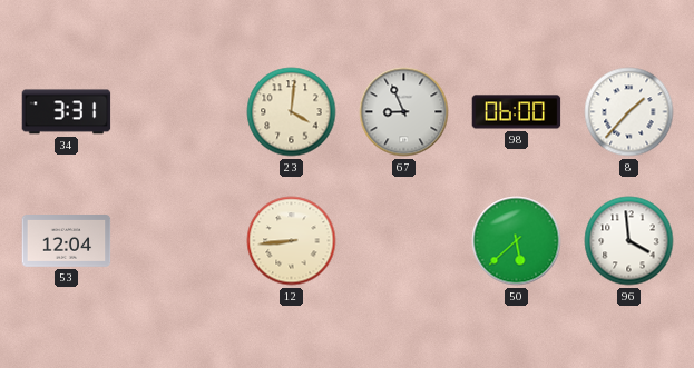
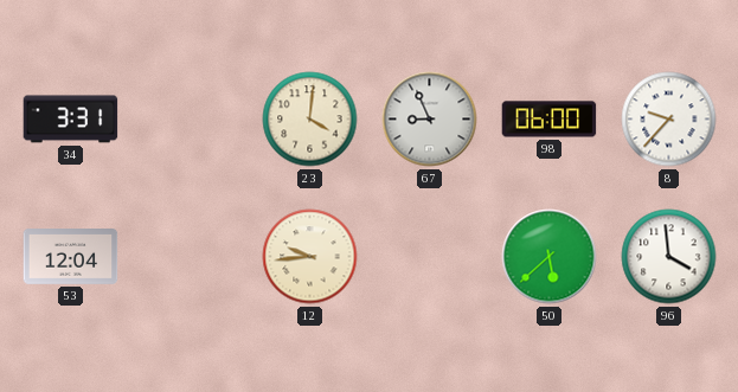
8: 1:37 -> 9:37 (669, 120)
12: 8:44 -> 9:44 (310, 257)
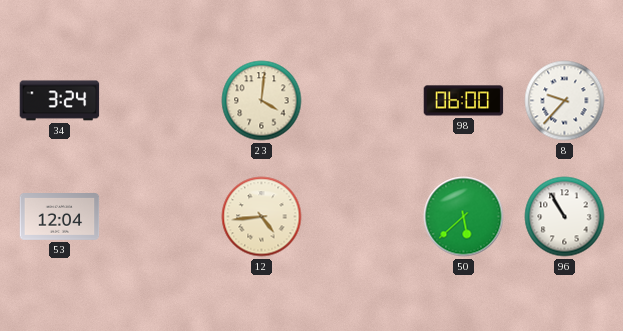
34: 3:31 -> 3:24 (60, 101)
67: 8:56 -> none (430, 120)
12: 9:44 -> 4:44 (262, 217)
96: 3:59 -> 10:55 (565, 217)
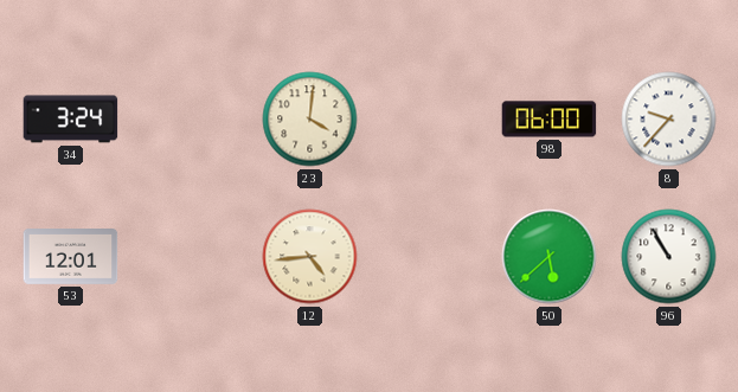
53: 12:04 -> 12:01 (71, 257)
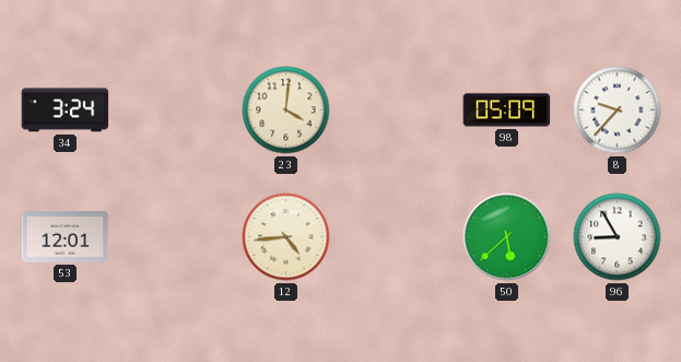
98: 06:00 -> 05:09 (507, 110)
96: 10:55 -> 8:55 (618, 237)
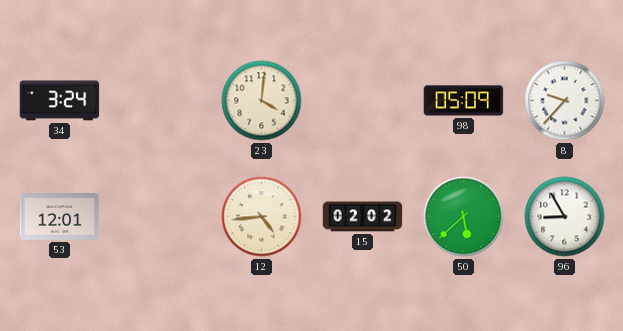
15: none -> 02:02 (363, 217)
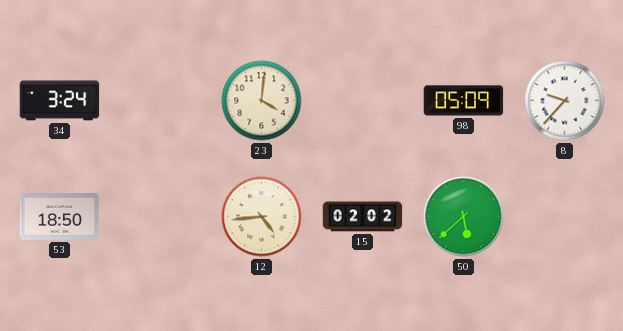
53: 12:01 -> 18:50 (60, 217)
96: 8:55 -> none (565, 217)
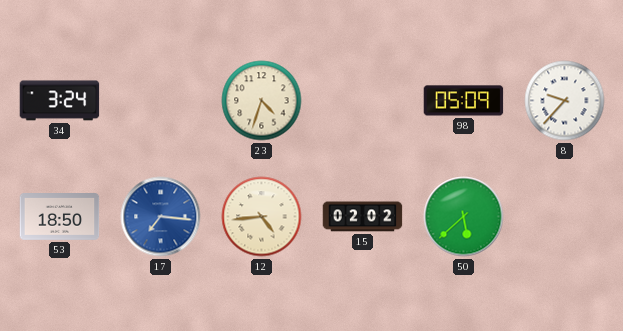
23: 4:01 -> 4:33 (262, 101)
17: none -> 7:16 (161, 217)
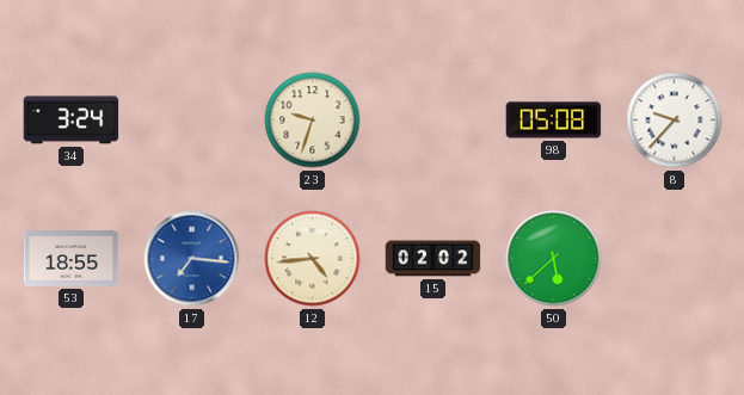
23: 4:33 -> 9:33 (313, 121)
98: 05:09 -> 05:08 (554, 121)
53: 18:50 -> 18:55 (72, 259)
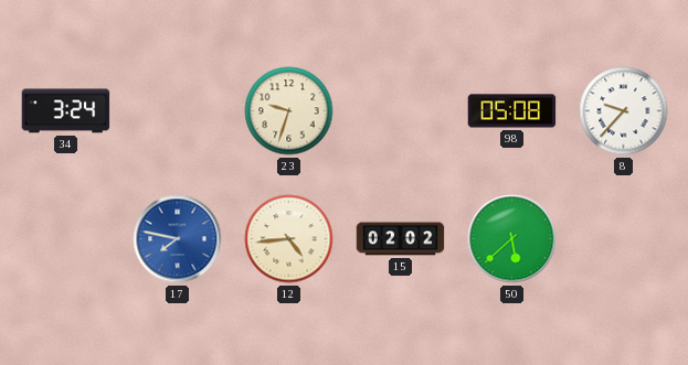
53: 18:55 -> none (72, 259)
17: 7:16 -> 7:47 (178, 239)
